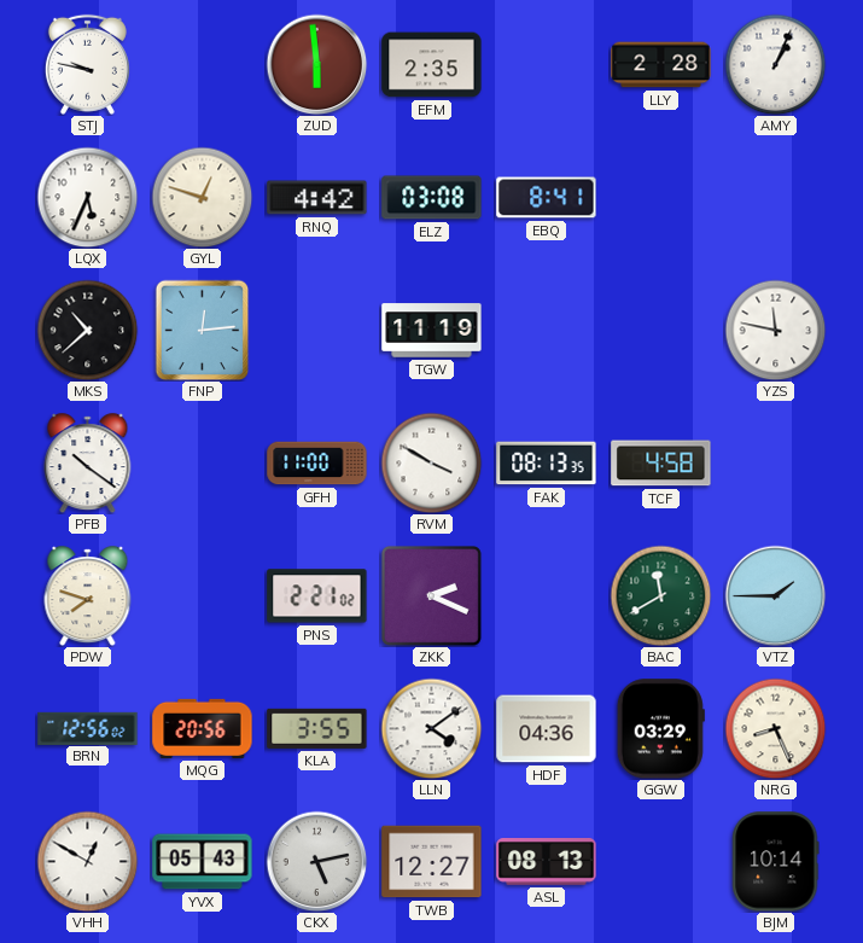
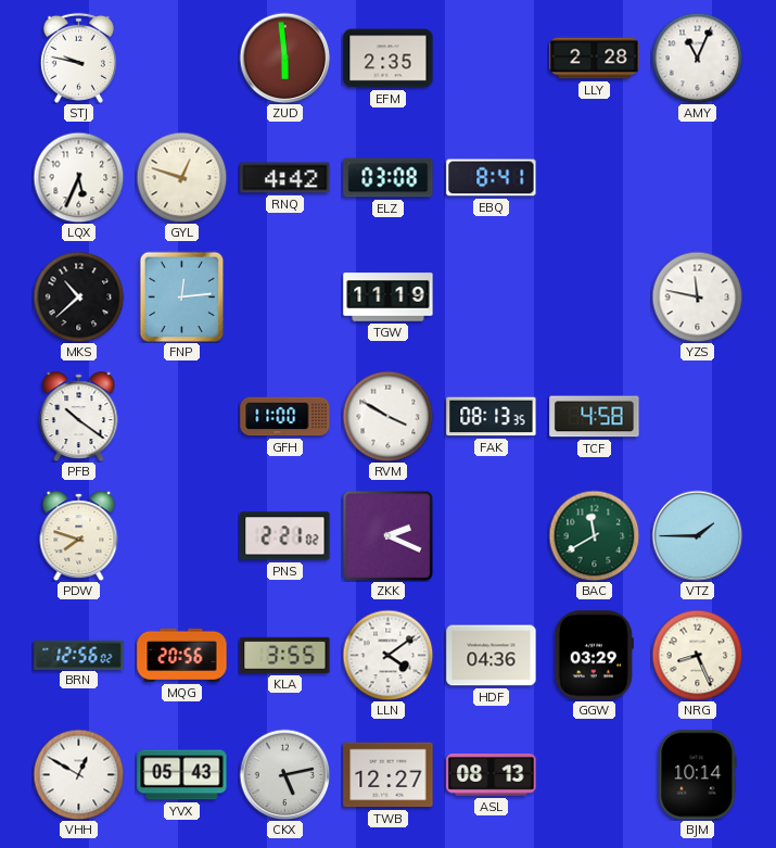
AMY: 1:04 -> 11:04 (697, 58)
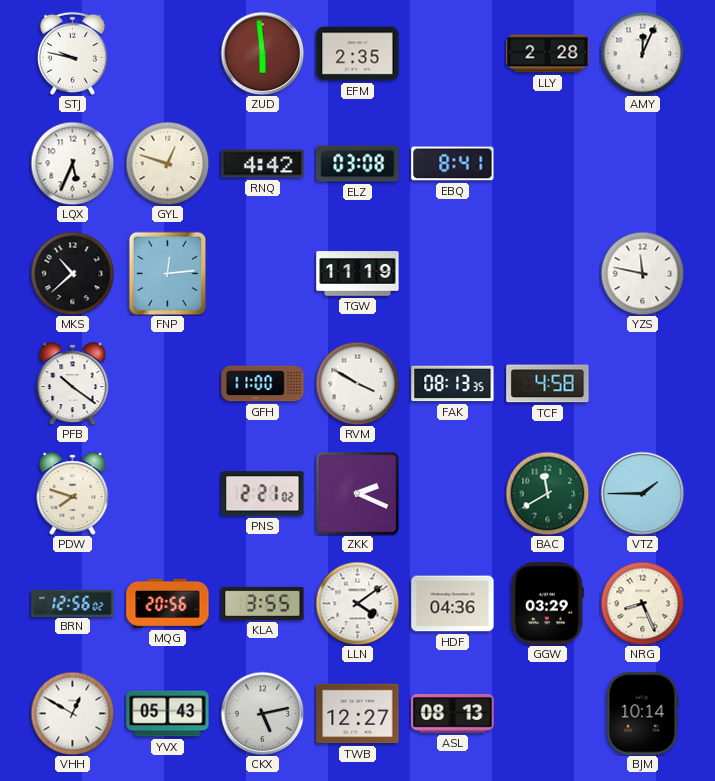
AMY: 11:04 -> 12:04 (642, 53)
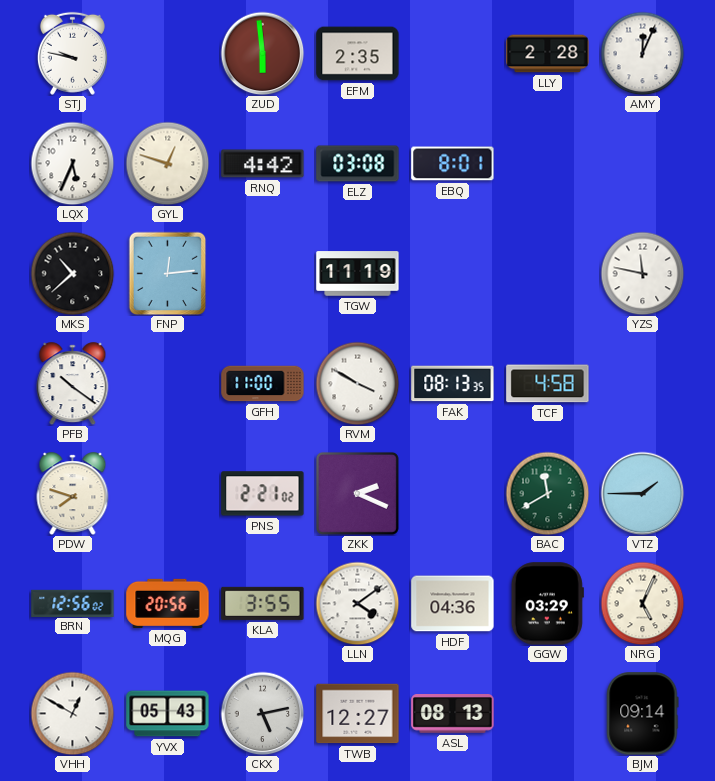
EBQ: 8:41 -> 8:01 (453, 164)
NRG: 8:26 -> 5:04 (642, 603)
BJM: 10:14 -> 09:14 (643, 714)
